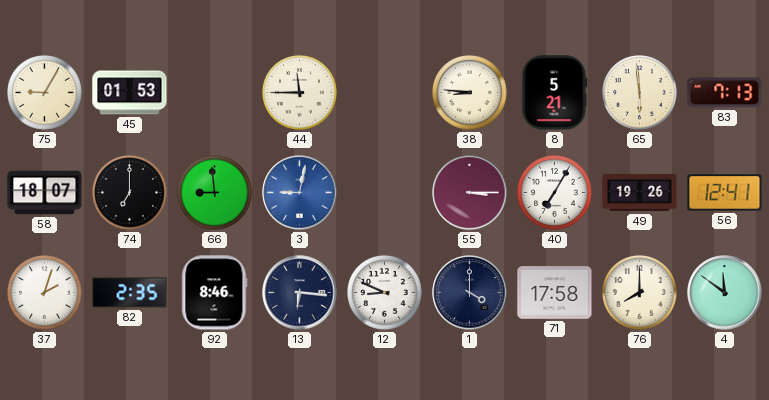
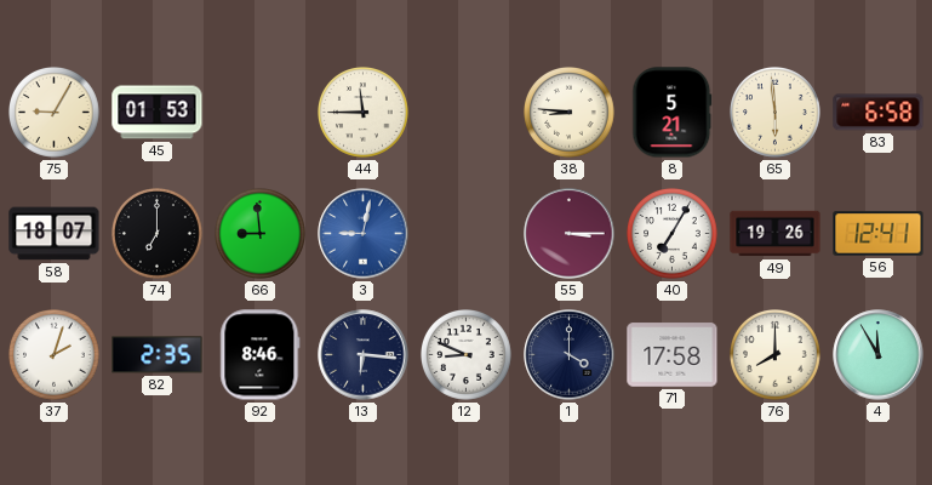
83: 7:13 -> 6:58 (879, 113)
4: 11:51 -> 11:55 (879, 355)
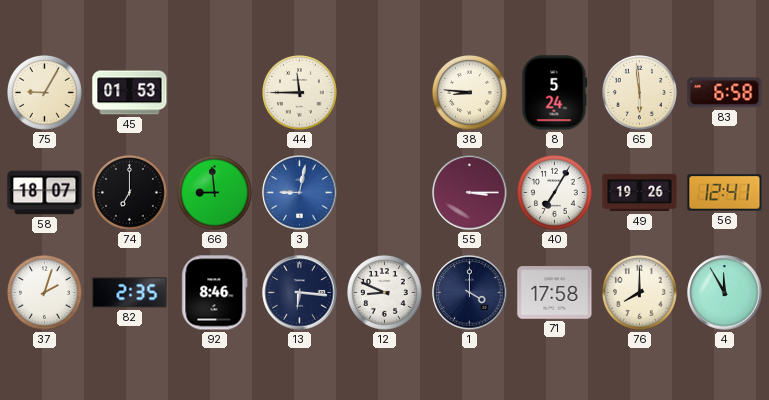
8: 5:21 -> 5:24 (555, 93)
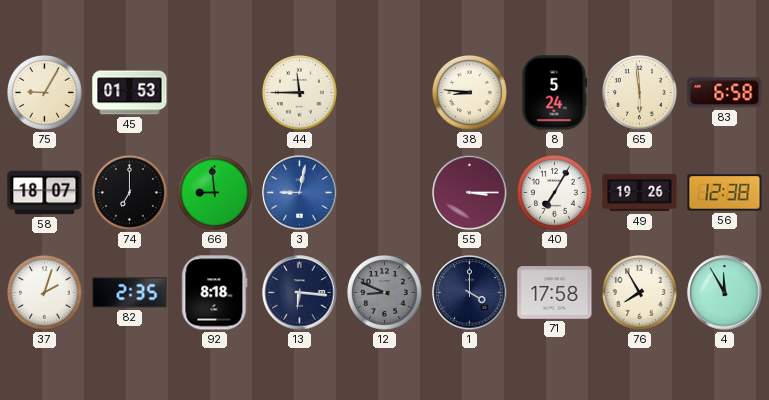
56: 12:41 -> 12:38 (725, 193)
92: 8:46 -> 8:18 (215, 293)
12 dial: white -> grey (385, 293)
76: 8:00 -> 7:55 (640, 293)
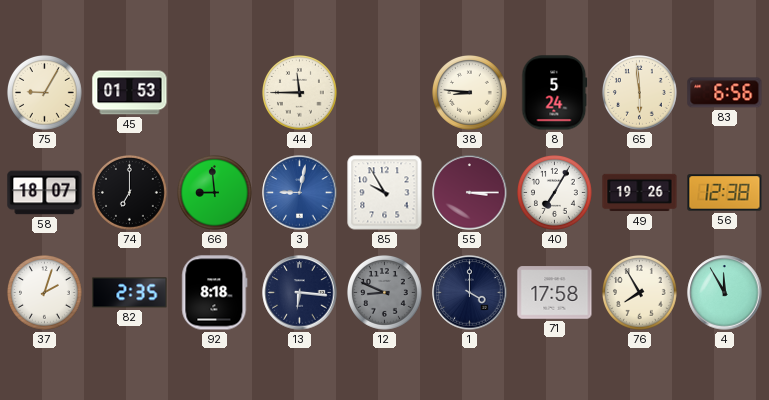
83: 6:58 -> 6:56 (725, 93)
85: none -> 9:55 (385, 193)
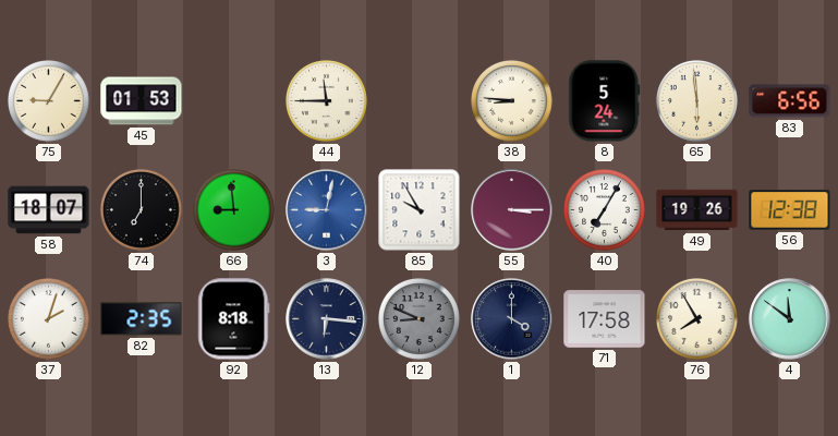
4: 11:55 -> 11:51 (790, 319)
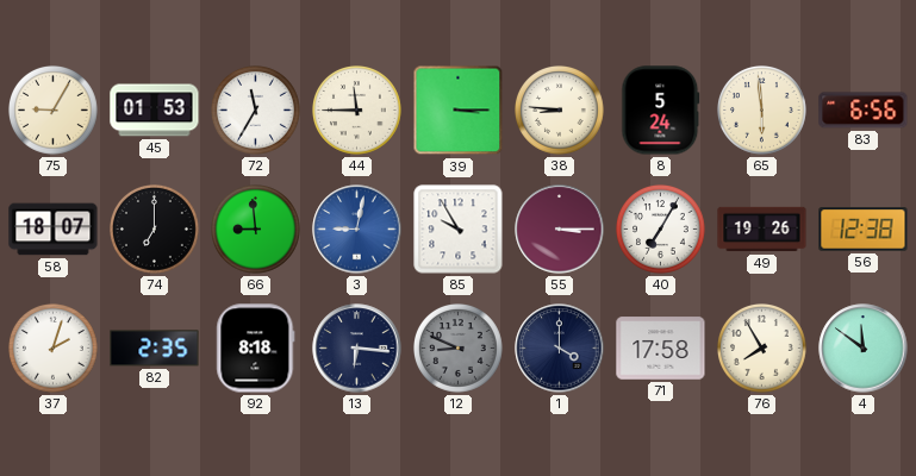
72: none -> 11:35 (256, 111)
39: none -> 3:15 (459, 111)
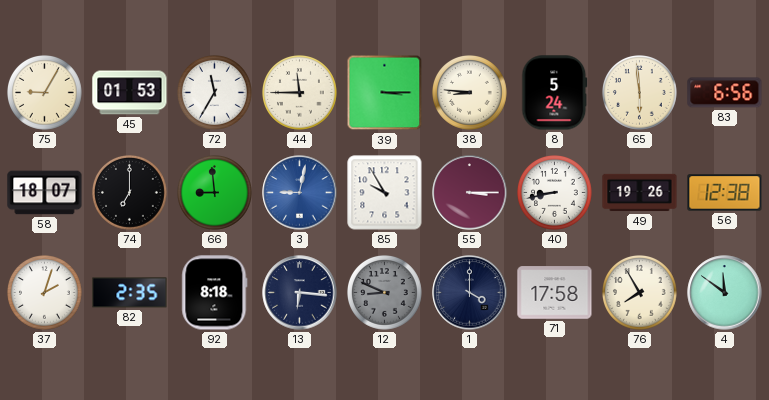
40: 7:05 -> 8:43 (555, 193)
